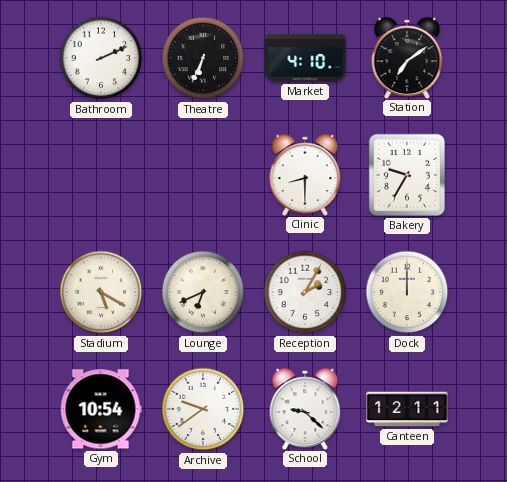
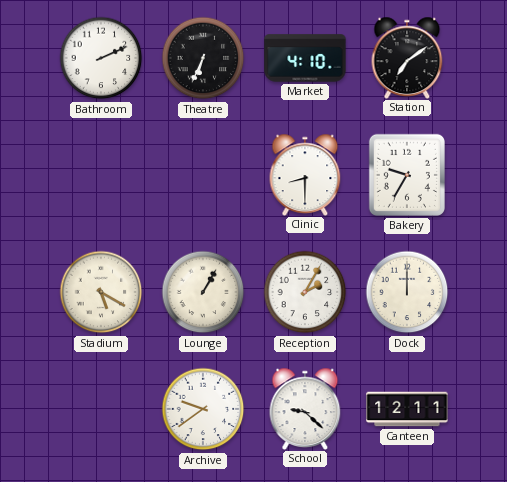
Lounge: 6:41 -> 1:05 (203, 292)
Gym: 10:54 -> none (101, 409)
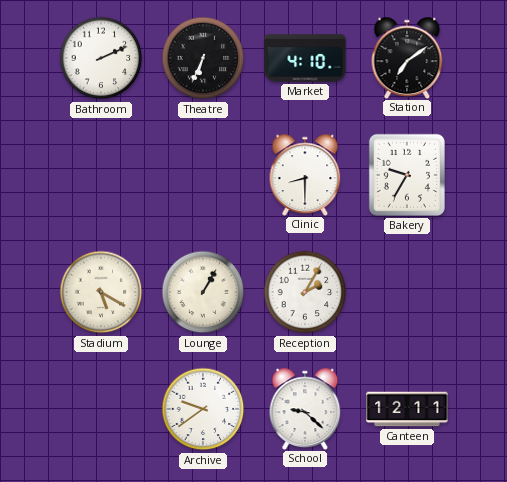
Dock: 12:00 -> none (407, 292)
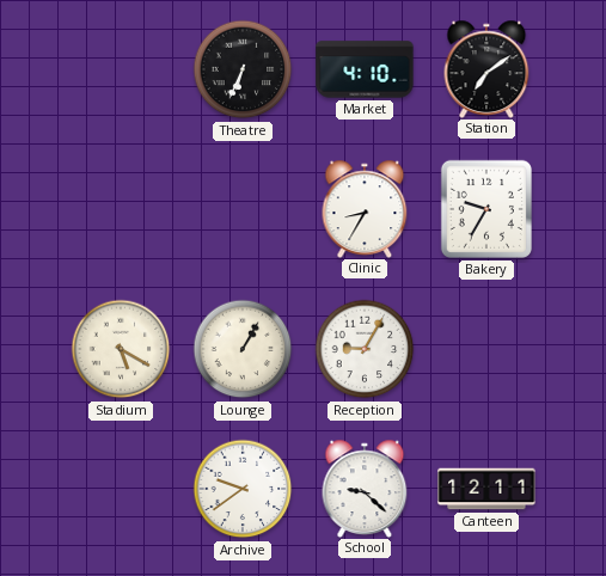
Bathroom: 2:11 -> none (101, 58)
Clinic: 8:30 -> 8:35 (365, 208)
Reception: 2:05 -> 9:05 (365, 349)
